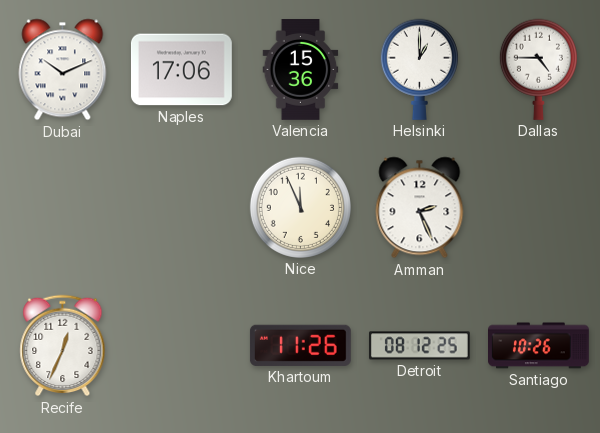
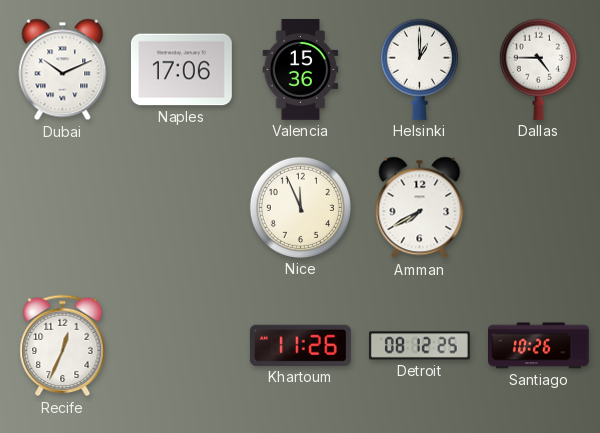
Amman: 2:26 -> 7:40 (420, 208)
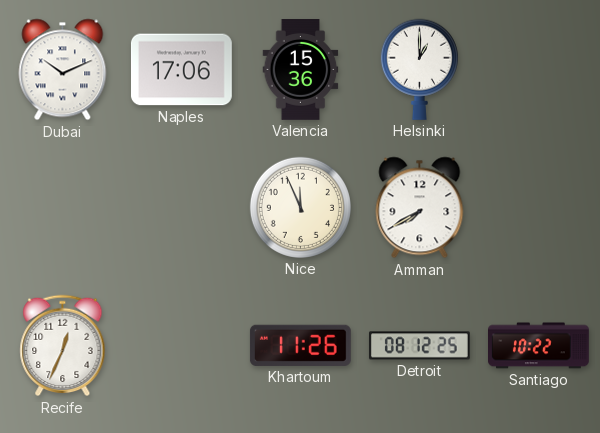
Dallas: 4:45 -> none (538, 69)
Santiago: 10:26 -> 10:22 (539, 346)
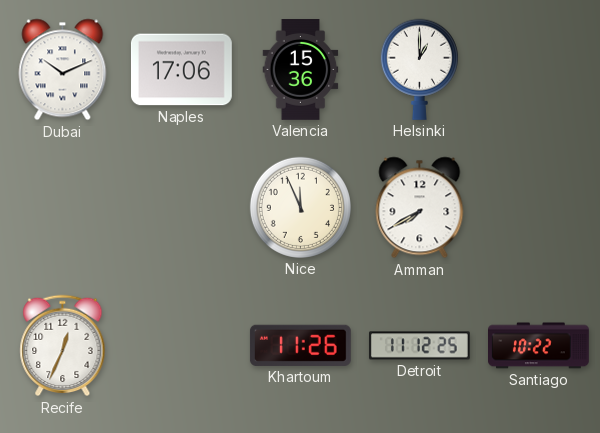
Detroit: 08:12 -> 11:12 (419, 346)
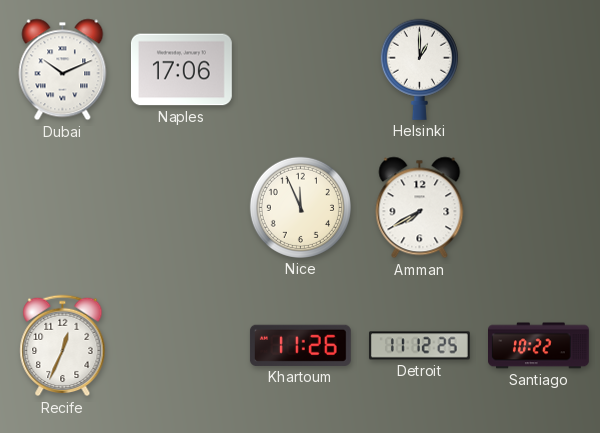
Valencia: 15:36 -> none (301, 70)
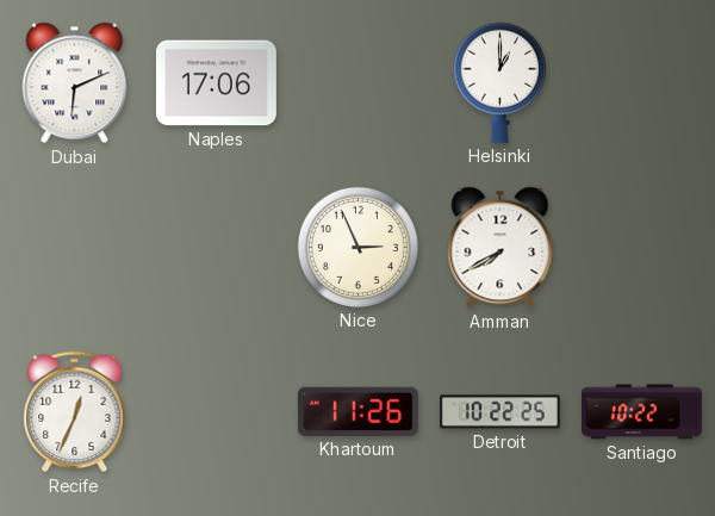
Dubai: 10:11 -> 6:11 (75, 83)
Nice: 11:56 -> 2:56 (357, 247)
Detroit: 11:12 -> 10:22 (499, 412)
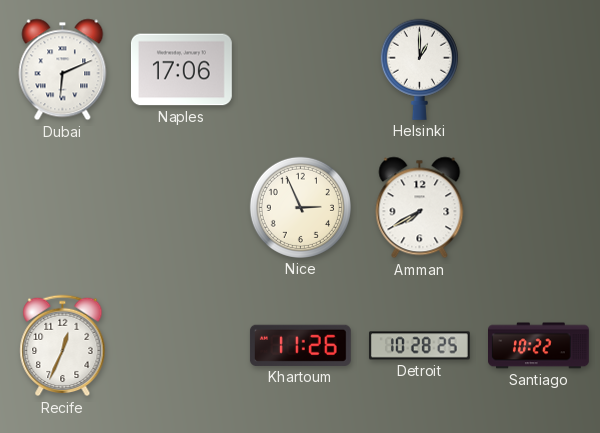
Detroit: 10:22 -> 10:28 (419, 346)
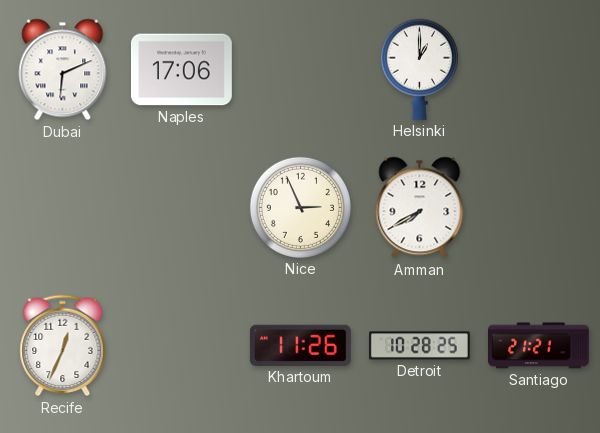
Santiago: 10:22 -> 21:21 (539, 346)
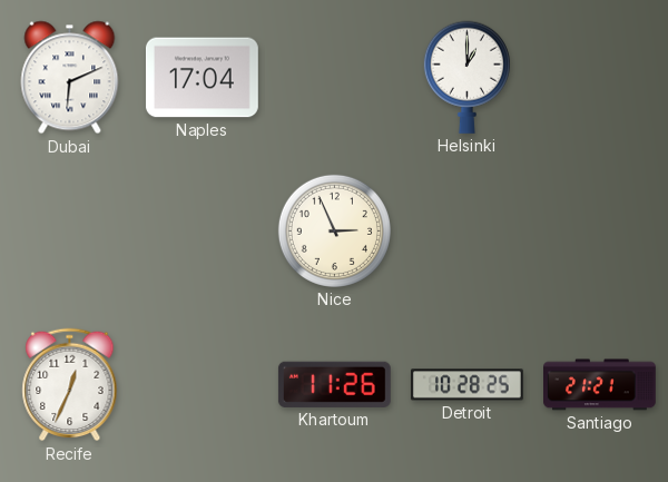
Naples: 17:06 -> 17:04 (202, 78)
Amman: 7:40 -> none (420, 208)
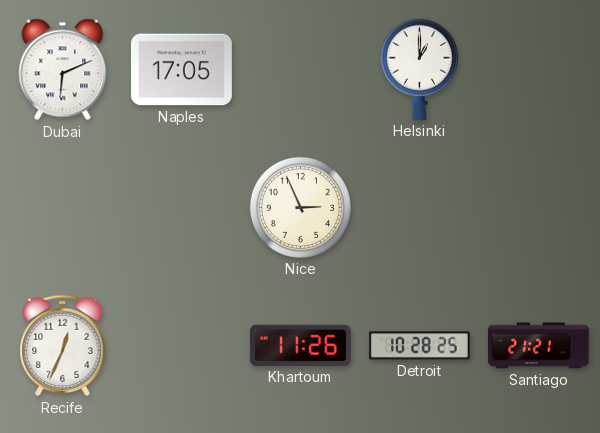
Naples: 17:04 -> 17:05 (181, 70)
